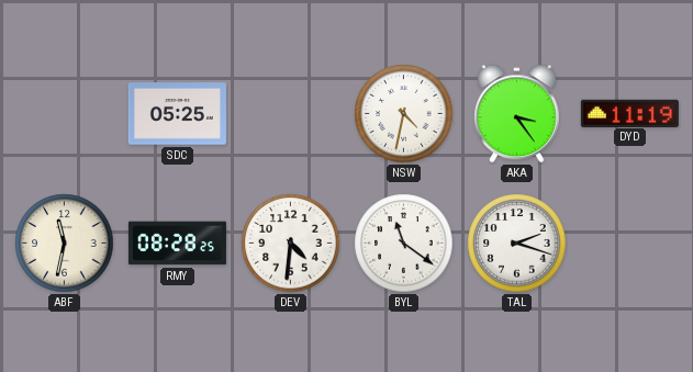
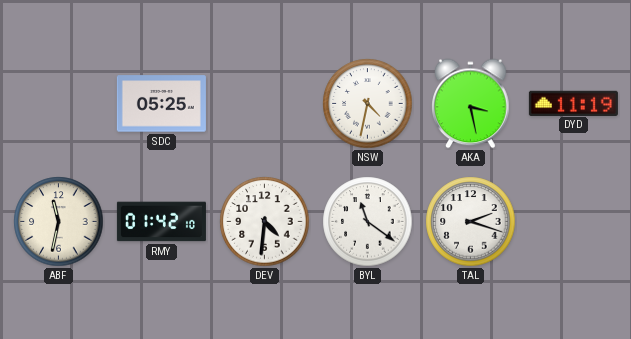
AKA: 3:24 -> 3:28 (471, 104)
RMY: 08:28 -> 01:42 (161, 222)
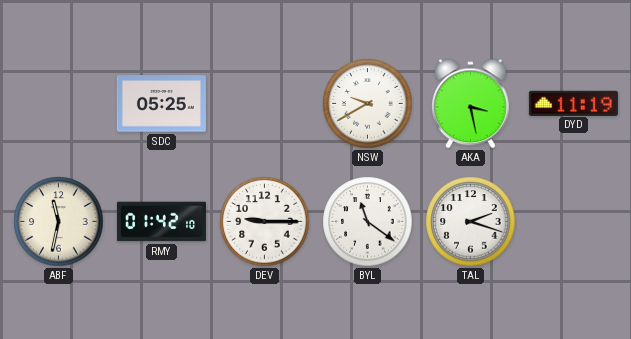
NSW: 4:32 -> 9:40 (368, 104)
DEV: 4:31 -> 9:15 (265, 222)
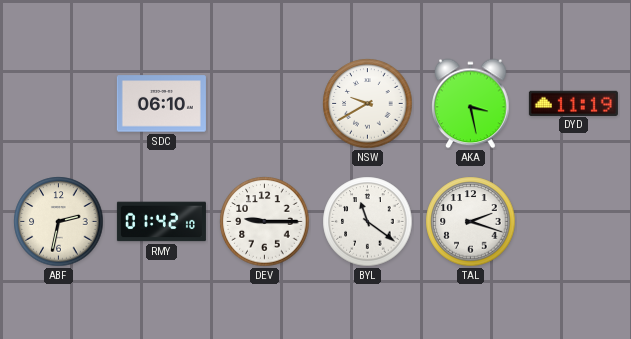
SDC: 05:25 -> 06:10 (161, 104)
ABF: 11:32 -> 2:32 (59, 222)
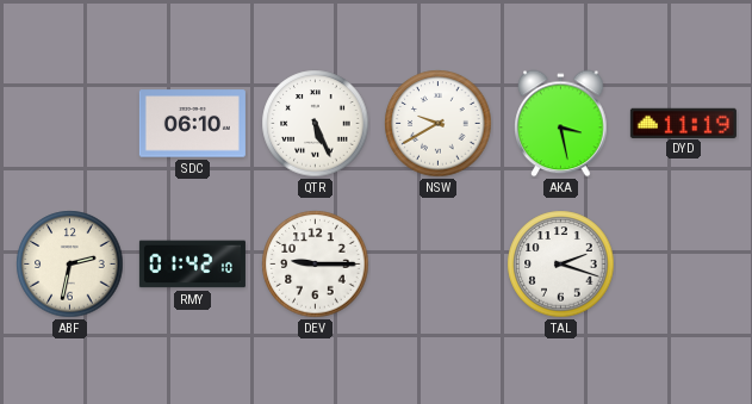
QTR: none -> 5:26 (316, 124)
BYL: 11:21 -> none (368, 222)
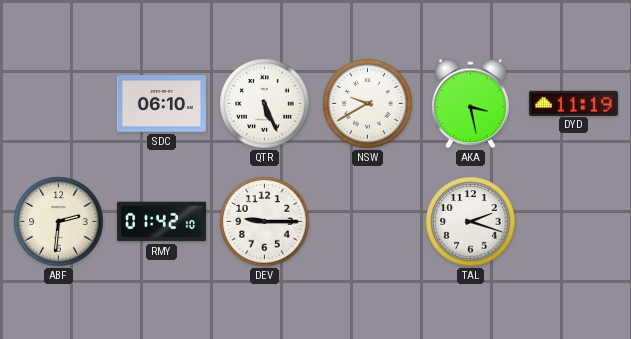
ABF: 2:32 -> 2:31 (59, 222)
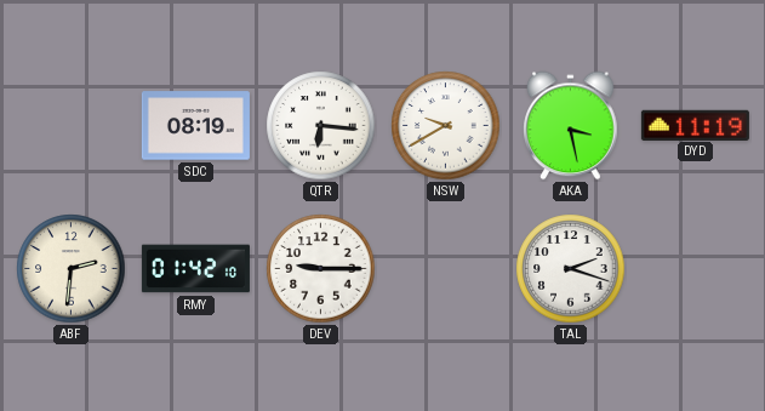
SDC: 06:10 -> 08:19 (195, 126)
QTR: 5:26 -> 6:16 (321, 126)
